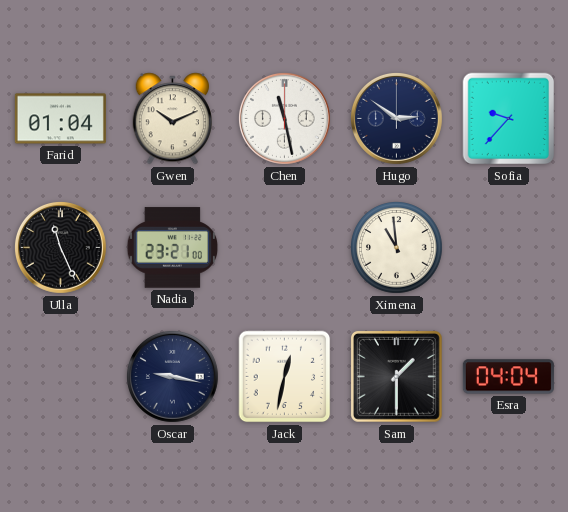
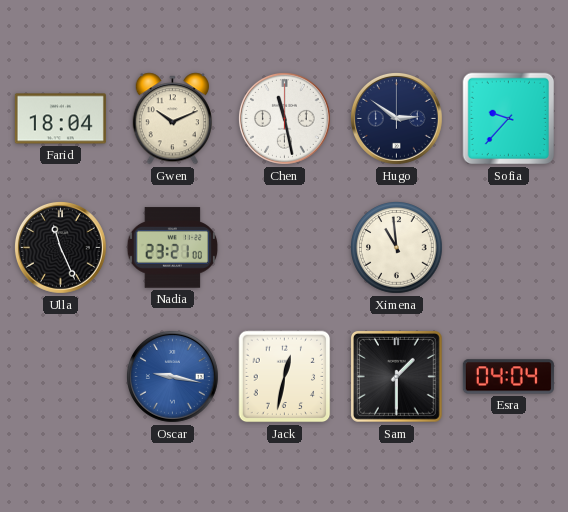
Farid: 01:04 -> 18:04 (60, 119)
Oscar dial: navy -> blue (172, 376)
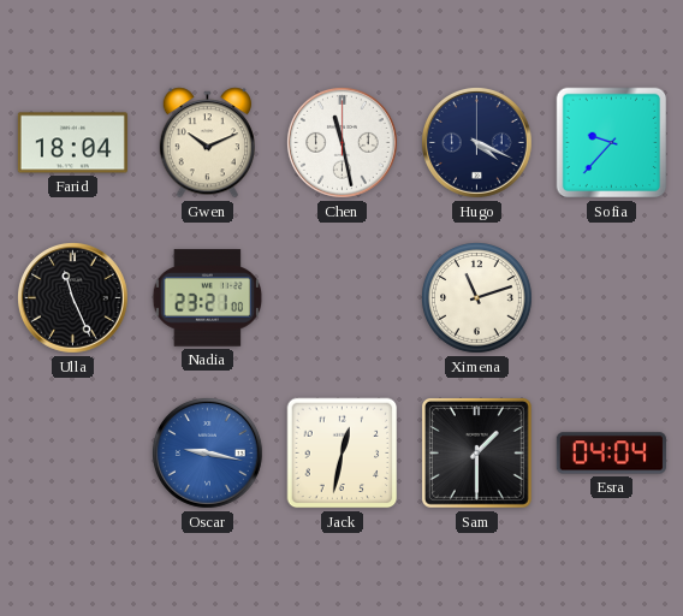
Hugo: 2:51 -> 4:19 (476, 142)
Ximena: 10:59 -> 11:12 (477, 298)
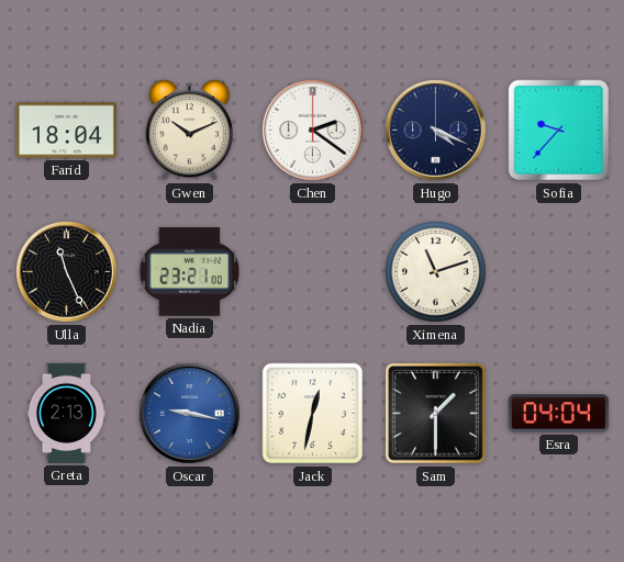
Chen: 11:28 -> 2:21 (312, 130)
Greta: none -> 2:13 (66, 413)
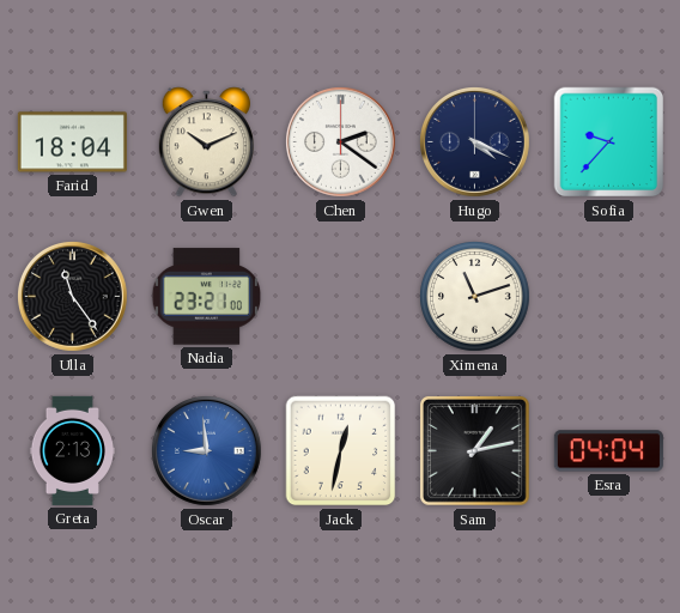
Ulla: 11:26 -> 11:24 (72, 296)
Oscar: 9:17 -> 8:59 (206, 450)
Sam: 1:30 -> 1:13 (474, 450)
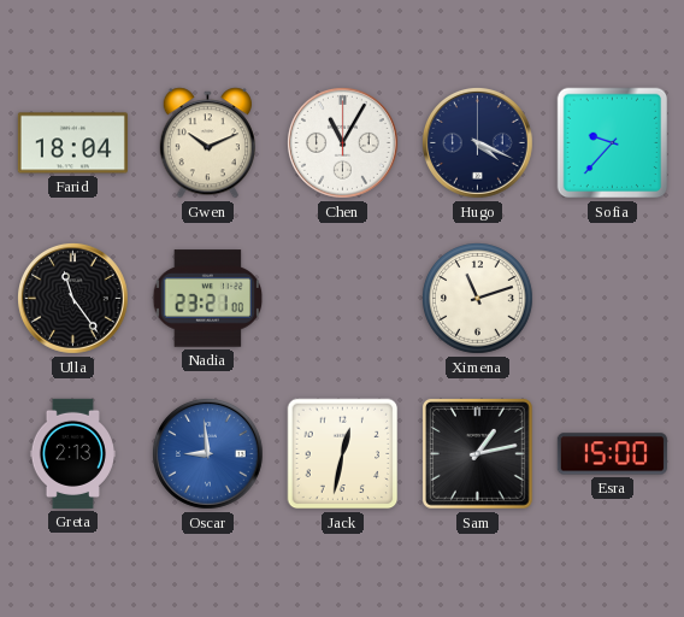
Chen: 2:21 -> 11:05 (342, 142)
Esra: 04:04 -> 15:00 (612, 454)
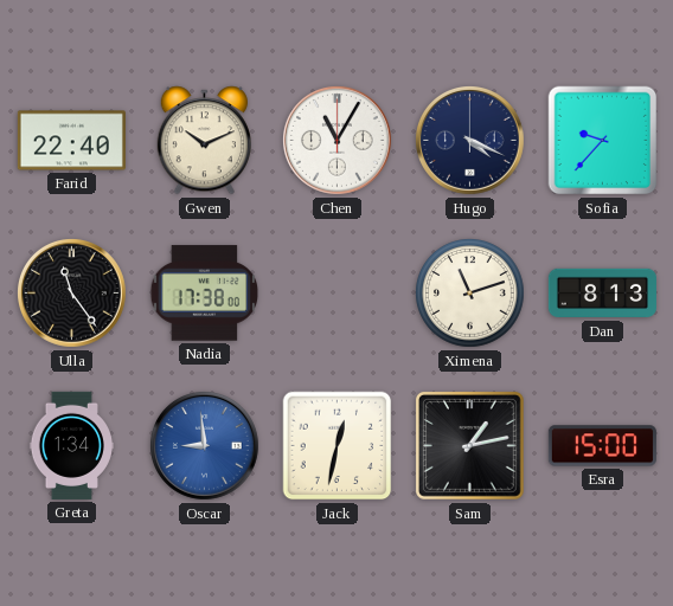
Farid: 18:04 -> 22:40 (71, 141)
Nadia: 23:21 -> 17:38 (205, 294)
Dan: none -> 8:13 (602, 294)
Greta: 2:13 -> 1:34 (71, 445)
